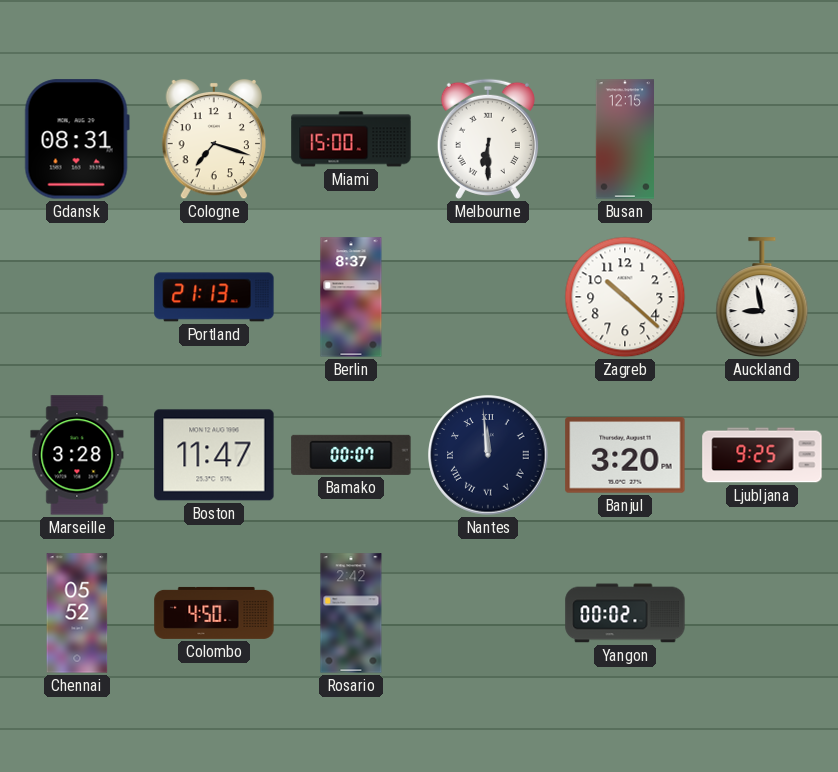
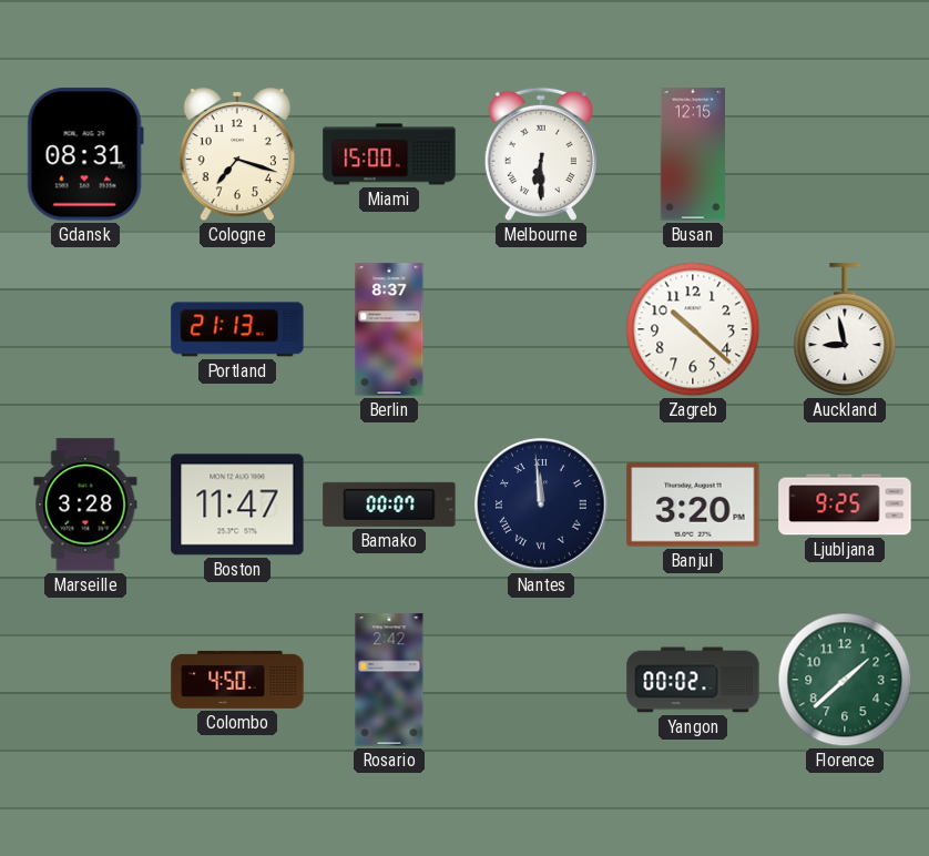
Chennai: 05:52 -> none (77, 613)
Florence: none -> 1:38 (845, 680)
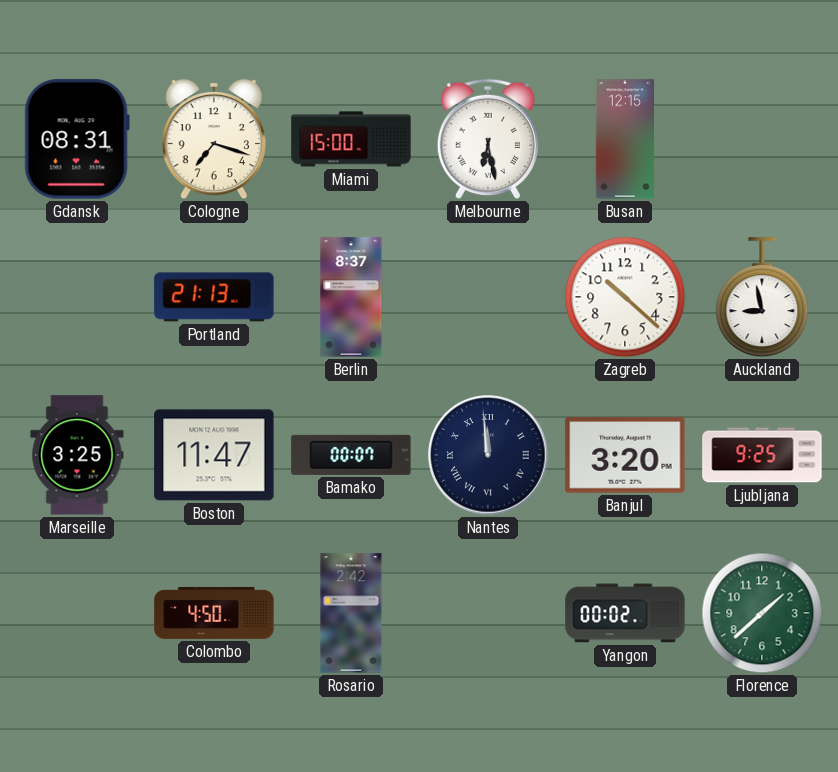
Melbourne: 6:30 -> 6:28 (488, 139)
Marseille: 3:28 -> 3:25 (77, 455)
